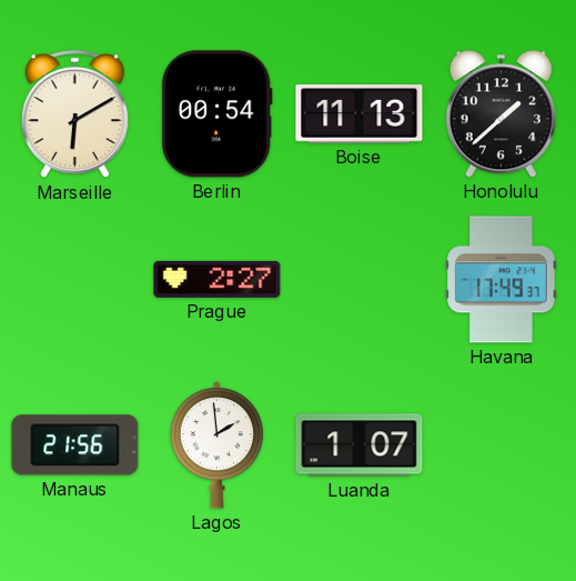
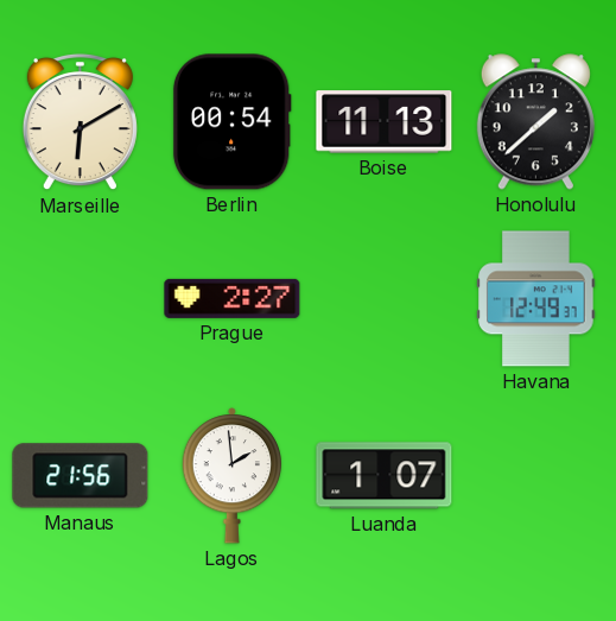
Havana: 17:49 -> 12:49 (536, 299)
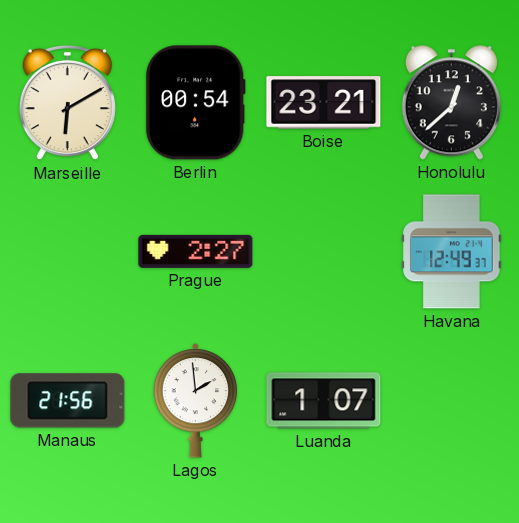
Boise: 11:13 -> 23:21 (324, 103)
Honolulu: 1:38 -> 12:38 (451, 103)
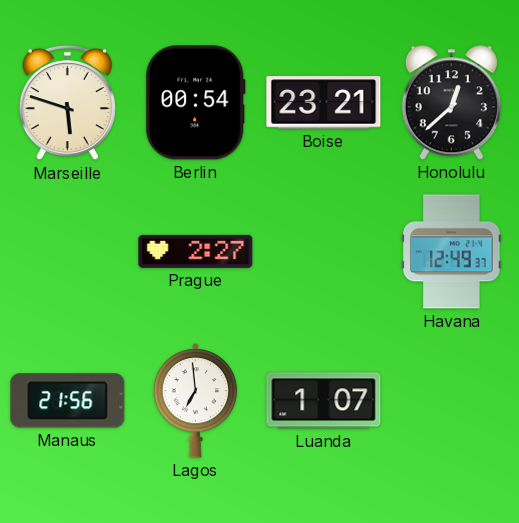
Marseille: 6:10 -> 5:48 (67, 103)
Lagos: 1:59 -> 6:59 (196, 401)
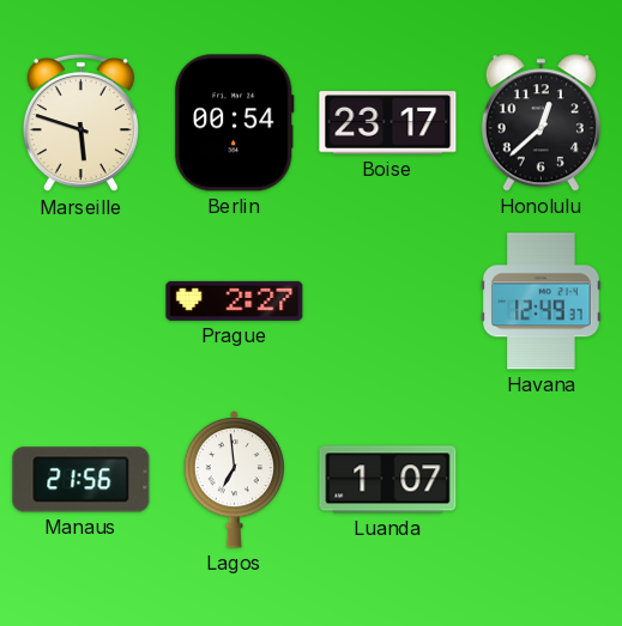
Boise: 23:21 -> 23:17 (388, 123)
